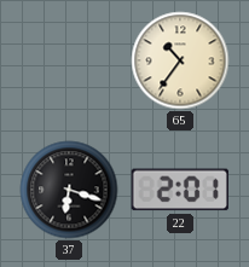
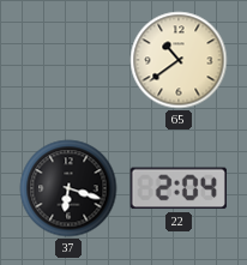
65: 10:36 -> 10:39 (179, 60)
22: 2:01 -> 2:04 (179, 188)
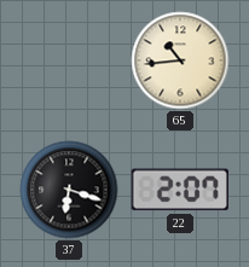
65: 10:39 -> 10:44 (180, 60)
22: 2:04 -> 2:07 (180, 190)
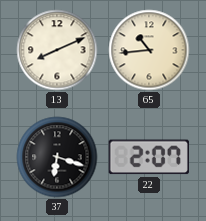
13: none -> 8:11 (57, 50)
